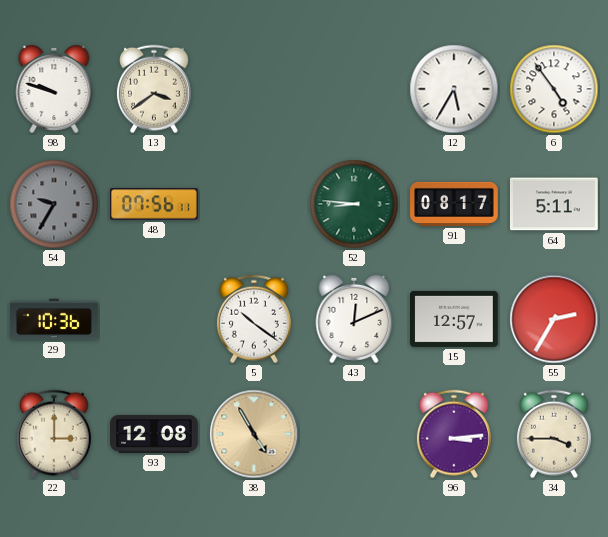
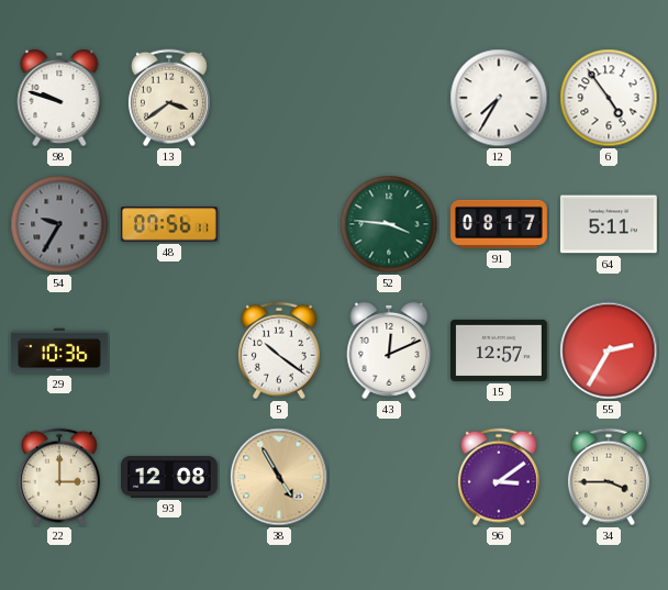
12: 5:35 -> 7:35 (499, 98)
52: 8:46 -> 3:46 (389, 224)
96: 3:14 -> 3:09 (499, 477)
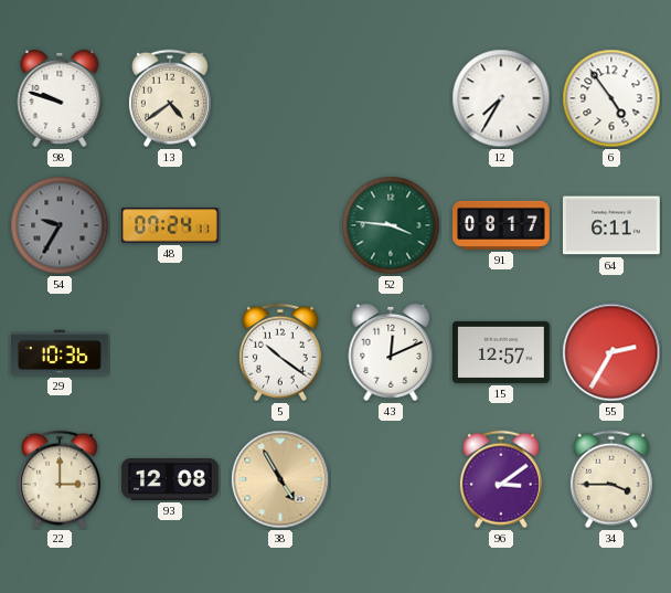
13: 3:39 -> 4:39 (170, 98)
48: 07:56 -> 07:24 (171, 225)
64: 5:11 -> 6:11 (613, 225)
